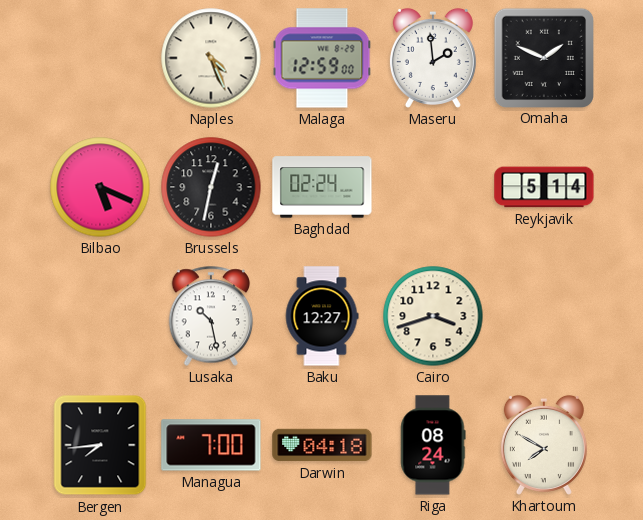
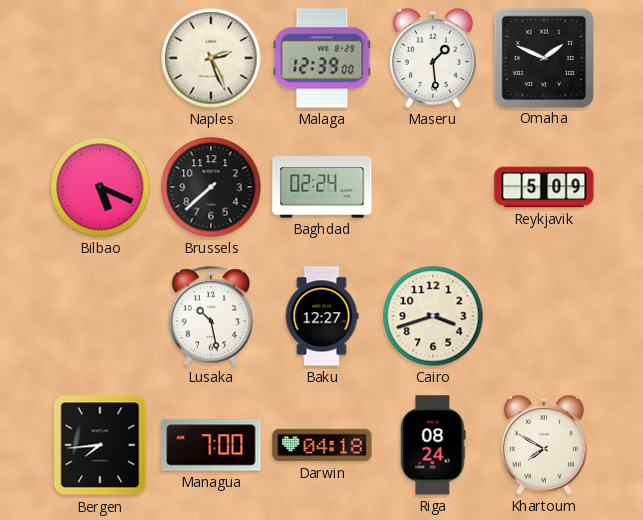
Naples: 4:26 -> 2:26 (211, 58)
Malaga: 12:59 -> 12:39 (322, 58)
Maseru: 1:59 -> 1:29 (433, 58)
Brussels: 12:32 -> 7:38 (211, 187)
Reykjavik: 5:14 -> 5:09 (544, 187)
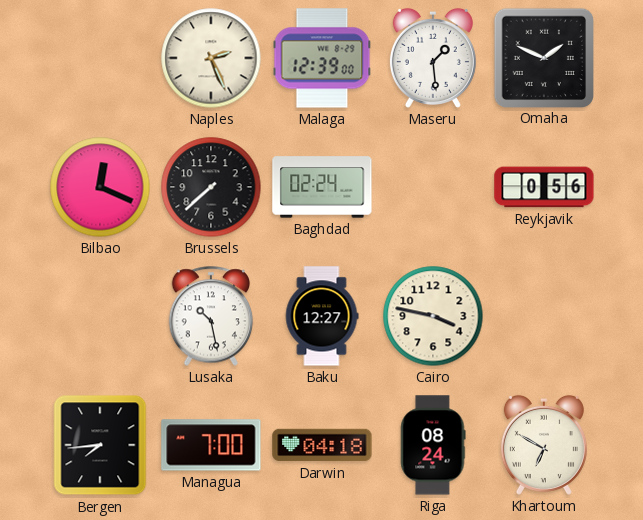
Bilbao: 5:19 -> 12:19 (100, 187)
Reykjavik: 5:09 -> 0:56 (544, 187)
Cairo: 3:42 -> 3:47 (433, 316)
Khartoum: 7:50 -> 6:50 (544, 445)
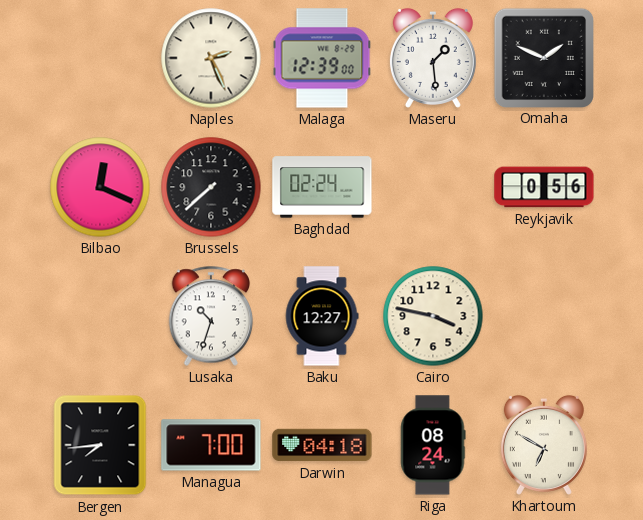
Lusaka: 10:28 -> 10:33 (211, 316)
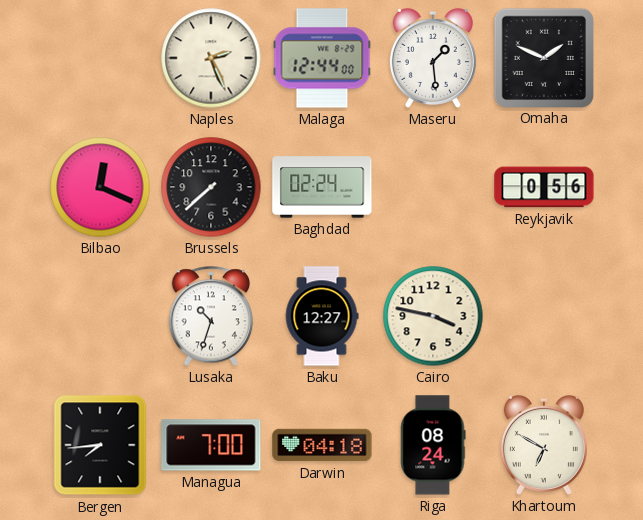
Malaga: 12:39 -> 12:44 (322, 58)
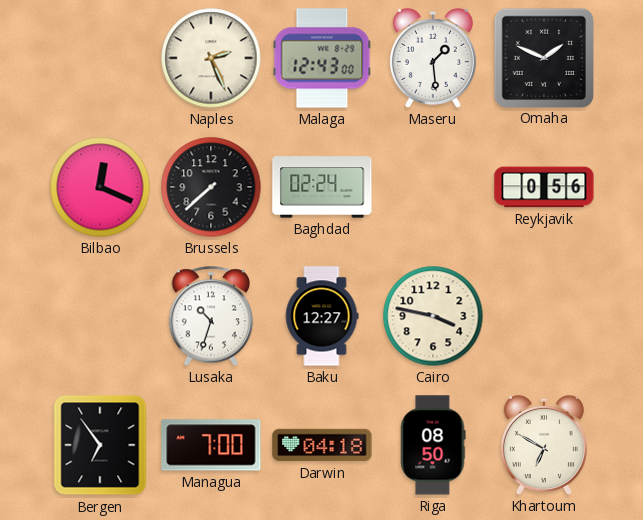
Malaga: 12:44 -> 12:43 (322, 58)
Bergen: 7:44 -> 6:54 (100, 445)
Riga: 08:24 -> 08:50 (433, 445)
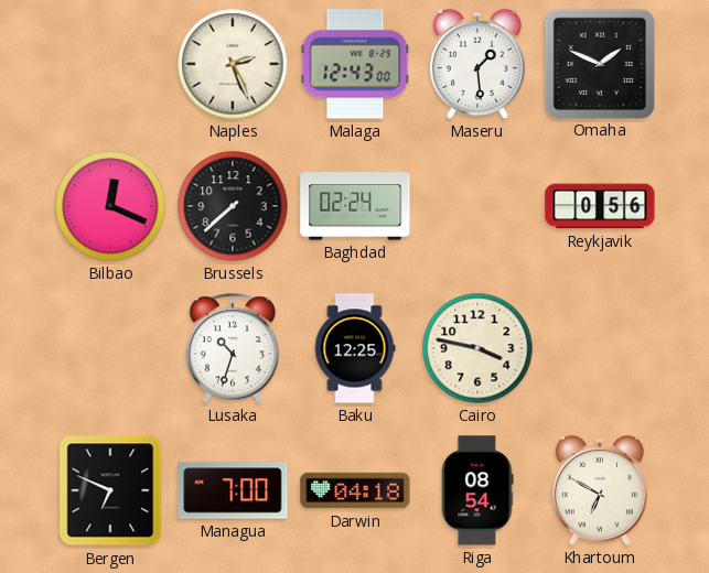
Baku: 12:27 -> 12:25 (355, 348)
Bergen: 6:54 -> 6:49 (110, 490)
Riga: 08:50 -> 08:54 (477, 490)
